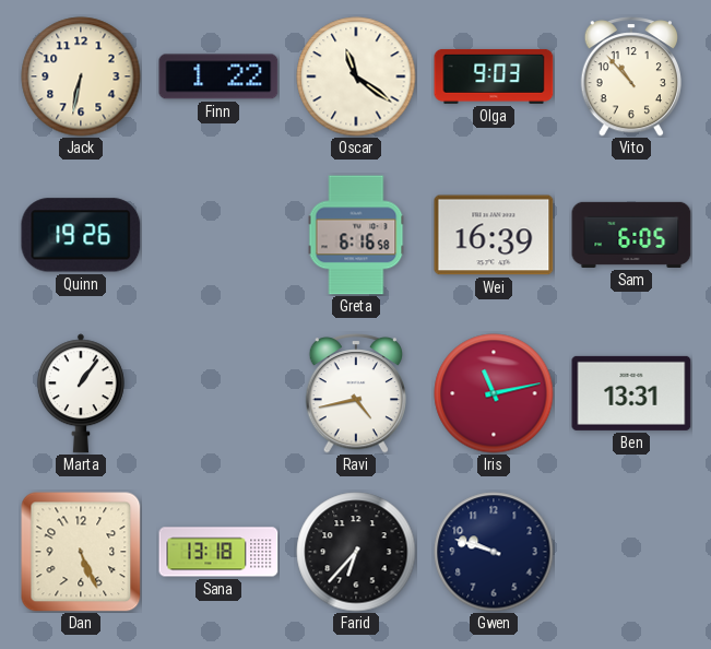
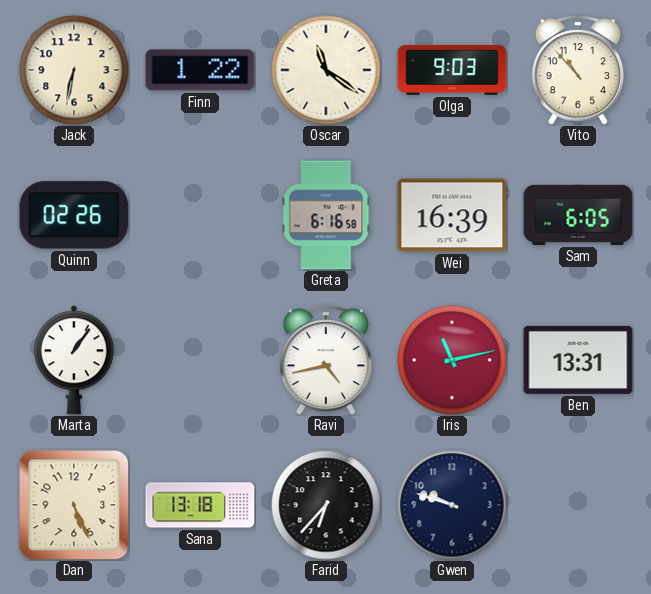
Quinn: 19:26 -> 02:26 (74, 215)
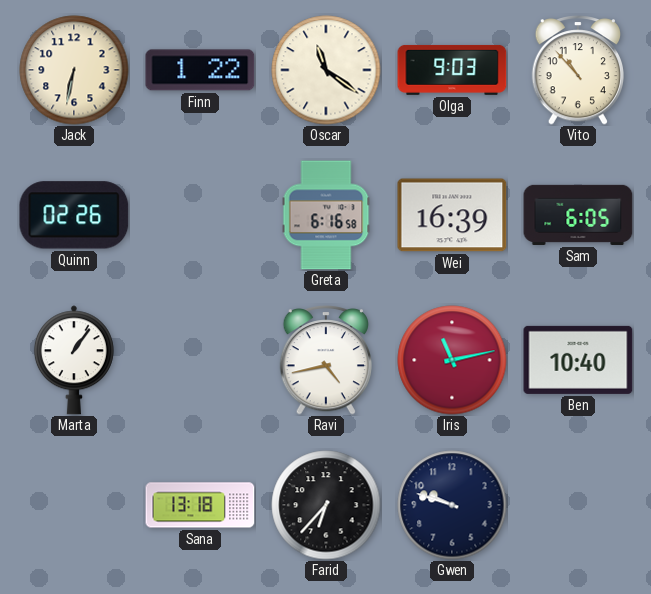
Ben: 13:31 -> 10:40 (578, 360)
Dan: 5:26 -> none (74, 505)
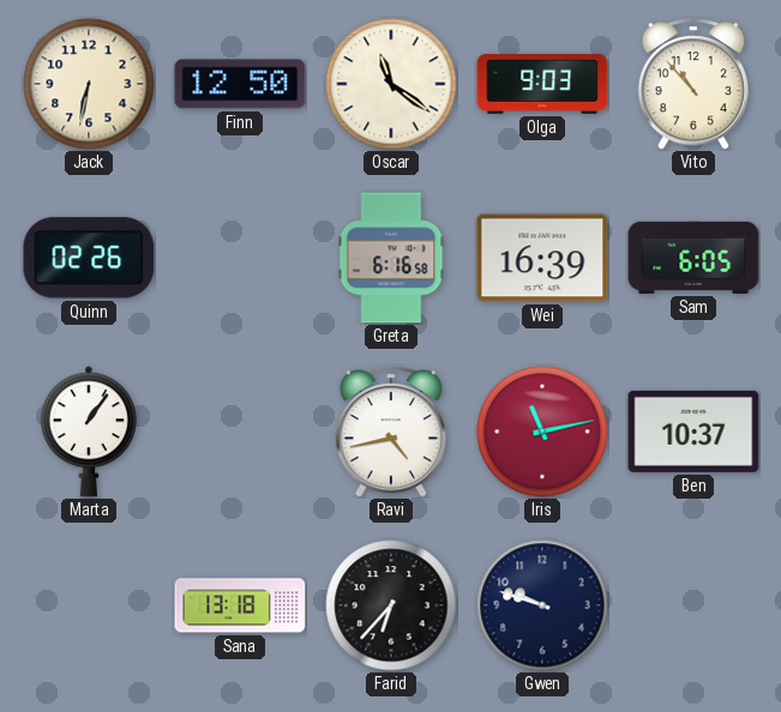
Finn: 1:22 -> 12:50 (240, 84)
Ben: 10:40 -> 10:37 (693, 432)
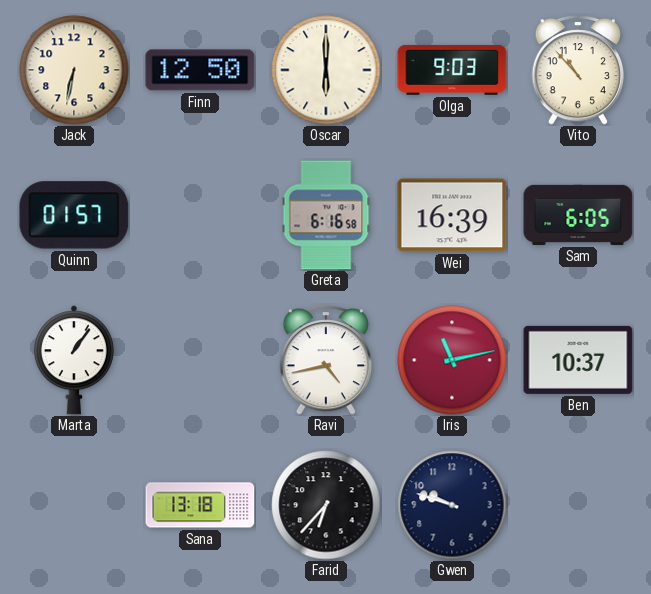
Oscar: 11:21 -> 6:00 (326, 70)
Quinn: 02:26 -> 01:57 (74, 215)
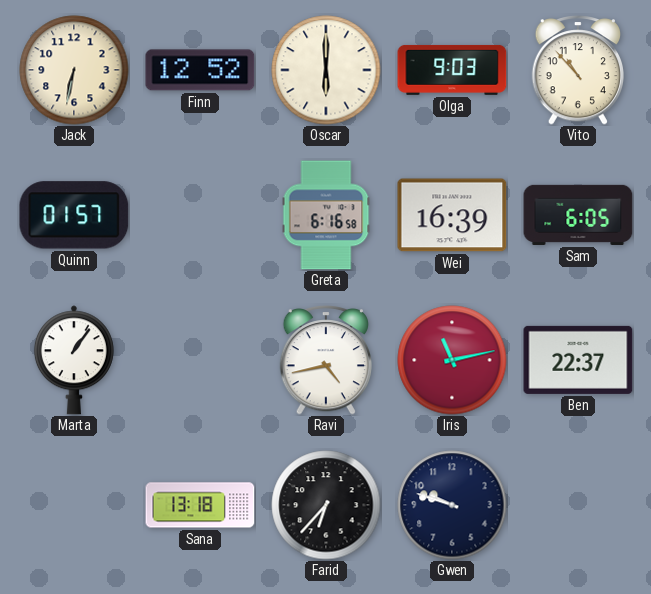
Finn: 12:50 -> 12:52 (200, 70)
Ben: 10:37 -> 22:37 (578, 360)
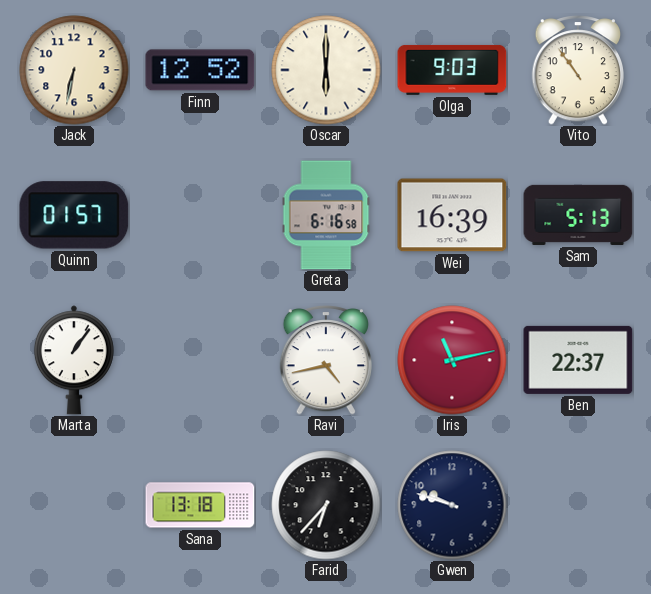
Vito: 10:53 -> 10:54 (577, 71)
Sam: 6:05 -> 5:13 (578, 215)
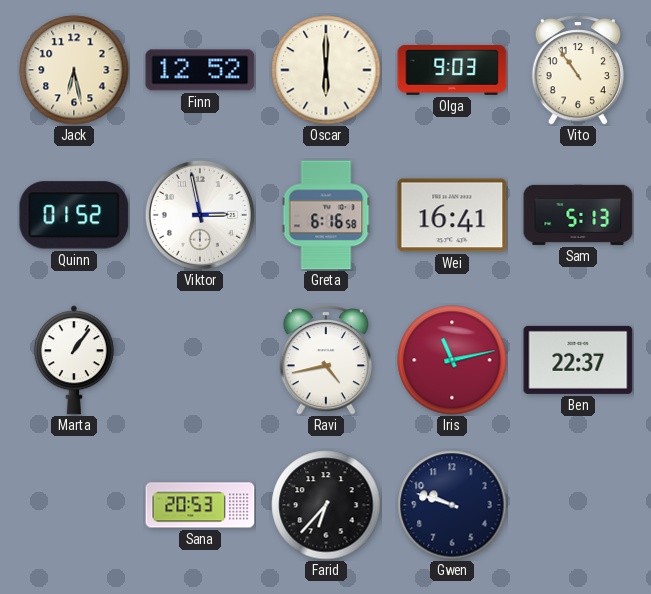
Jack: 6:32 -> 6:28 (74, 70)
Quinn: 01:57 -> 01:52 (74, 215)
Viktor: none -> 2:58 (200, 215)
Wei: 16:39 -> 16:41 (452, 215)
Sana: 13:18 -> 20:53 (200, 505)
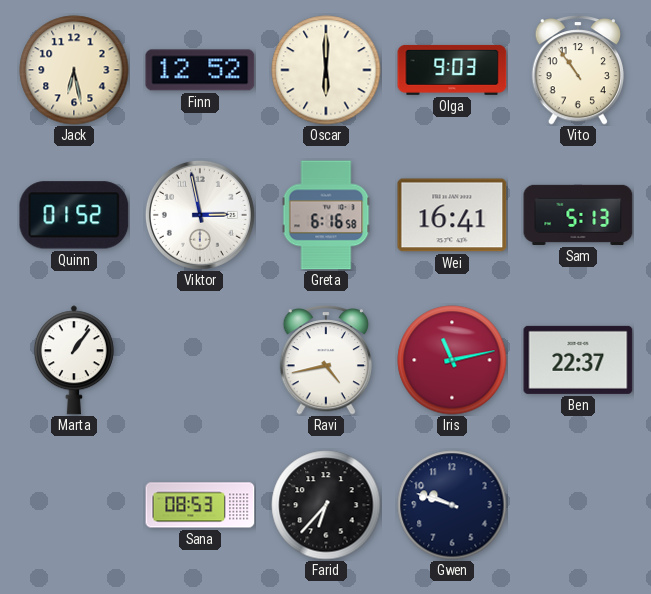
Sana: 20:53 -> 08:53 (200, 505)
